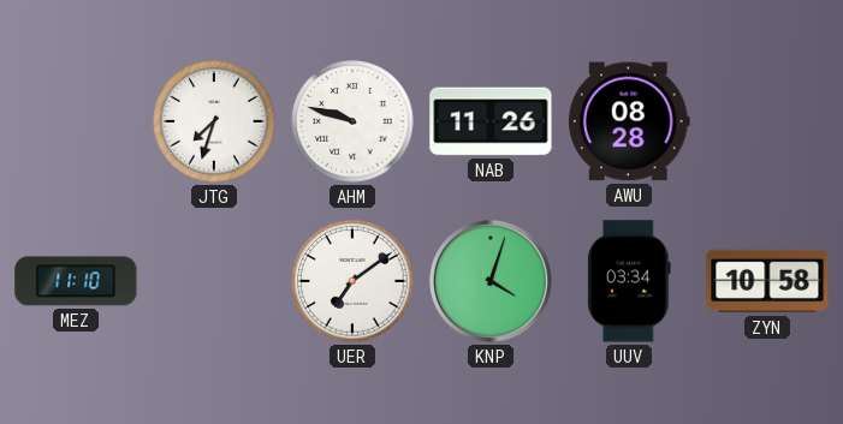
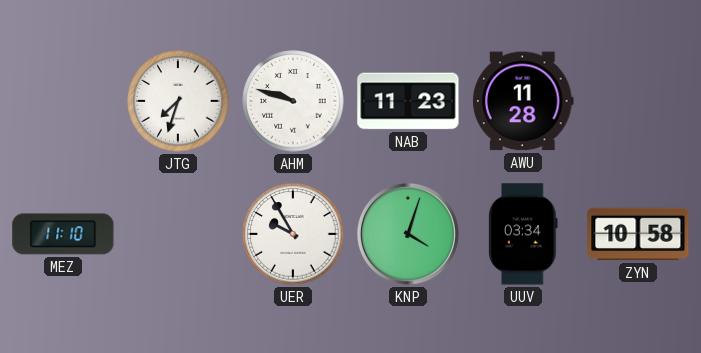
NAB: 11:26 -> 11:23 (408, 101)
AWU: 08:28 -> 11:28 (524, 101)
UER: 7:09 -> 9:55 (293, 234)
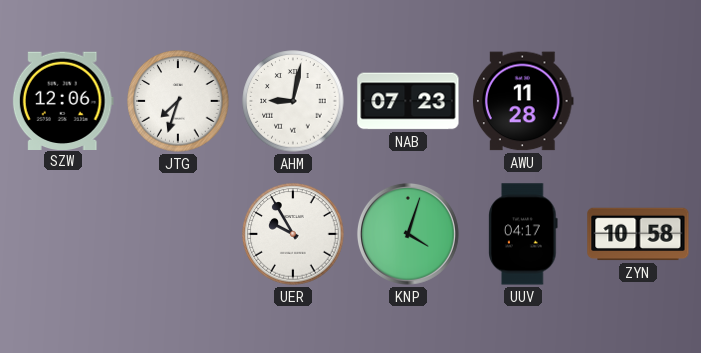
SZW: none -> 12:06 (63, 100)
AHM: 9:48 -> 9:02 (293, 101)
NAB: 11:23 -> 07:23 (408, 101)
MEZ: 11:10 -> none (63, 234)
UUV: 03:34 -> 04:17 (523, 234)
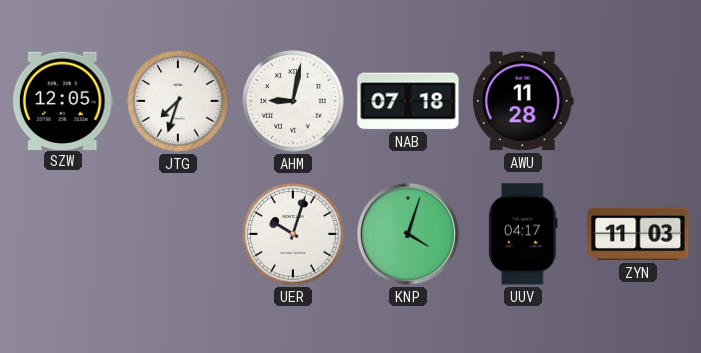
SZW: 12:06 -> 12:05 (63, 100)
NAB: 07:23 -> 07:18 (408, 101)
UER: 9:55 -> 10:03 (293, 234)
ZYN: 10:58 -> 11:03 (638, 234)
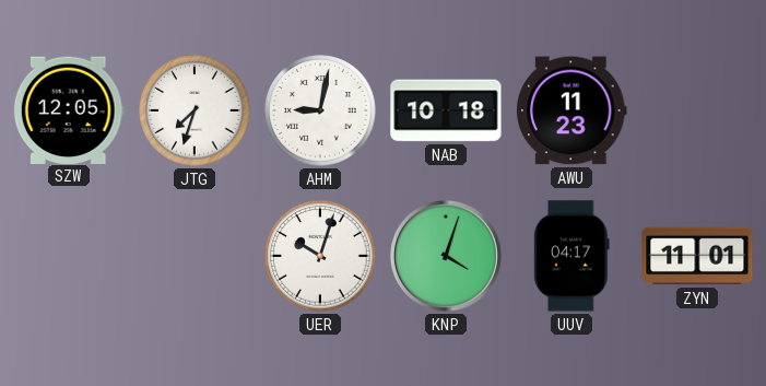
NAB: 07:18 -> 10:18 (446, 110)
AWU: 11:28 -> 11:23 (573, 110)
ZYN: 11:03 -> 11:01 (697, 256)
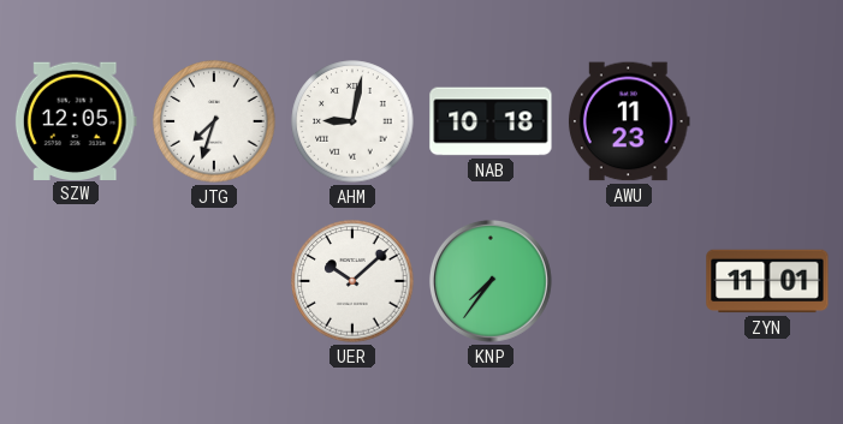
UER: 10:03 -> 10:08 (352, 281)
KNP: 4:03 -> 7:36 (491, 281)
UUV: 04:17 -> none (571, 256)
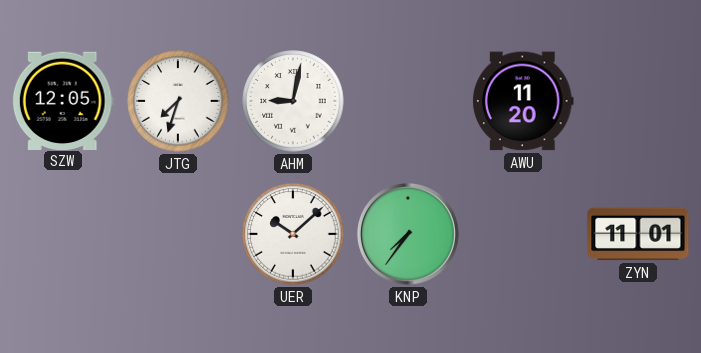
NAB: 10:18 -> none (491, 121)
AWU: 11:23 -> 11:20 (524, 101)
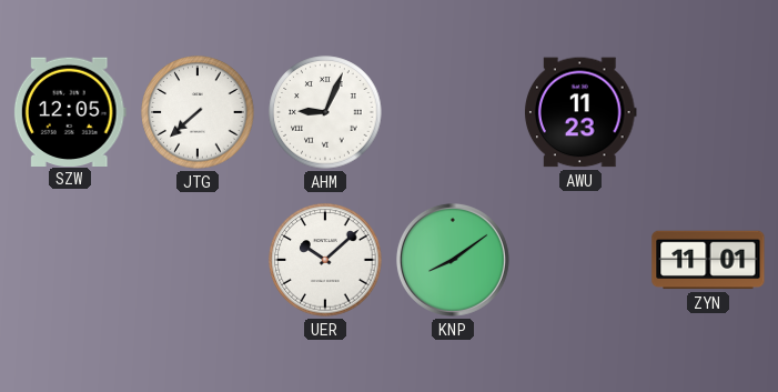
JTG: 7:33 -> 7:38 (198, 112)
AHM: 9:02 -> 9:04 (325, 112)
AWU: 11:20 -> 11:23 (582, 112)
KNP: 7:36 -> 8:09 (453, 260)
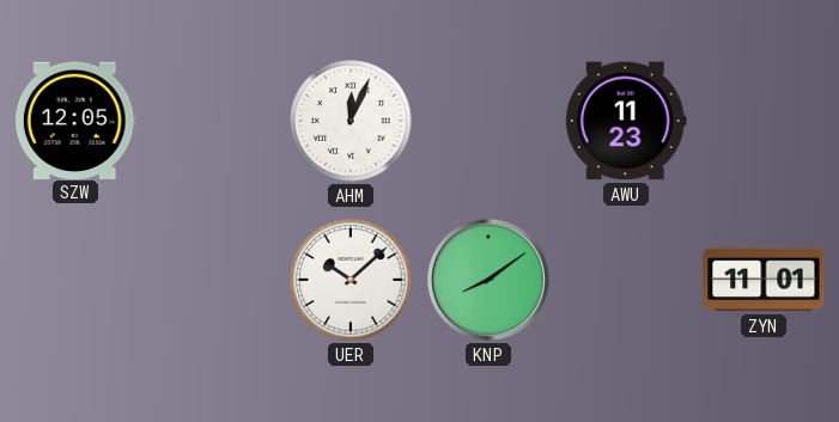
JTG: 7:38 -> none (198, 112)
AHM: 9:04 -> 12:04 (351, 121)
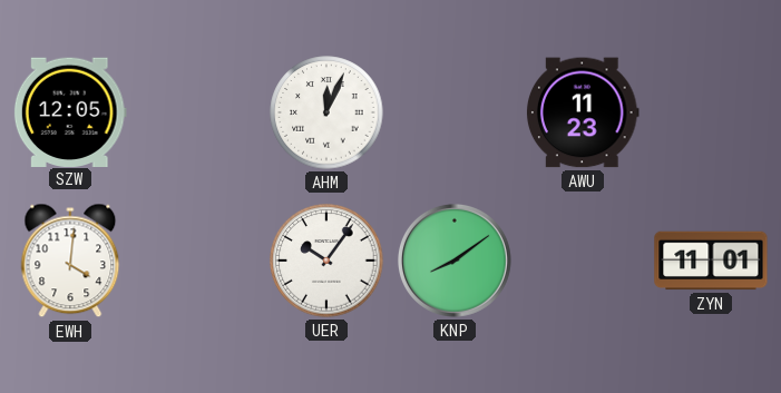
EWH: none -> 4:01 (70, 261)
UER: 10:08 -> 10:06 (326, 261)
